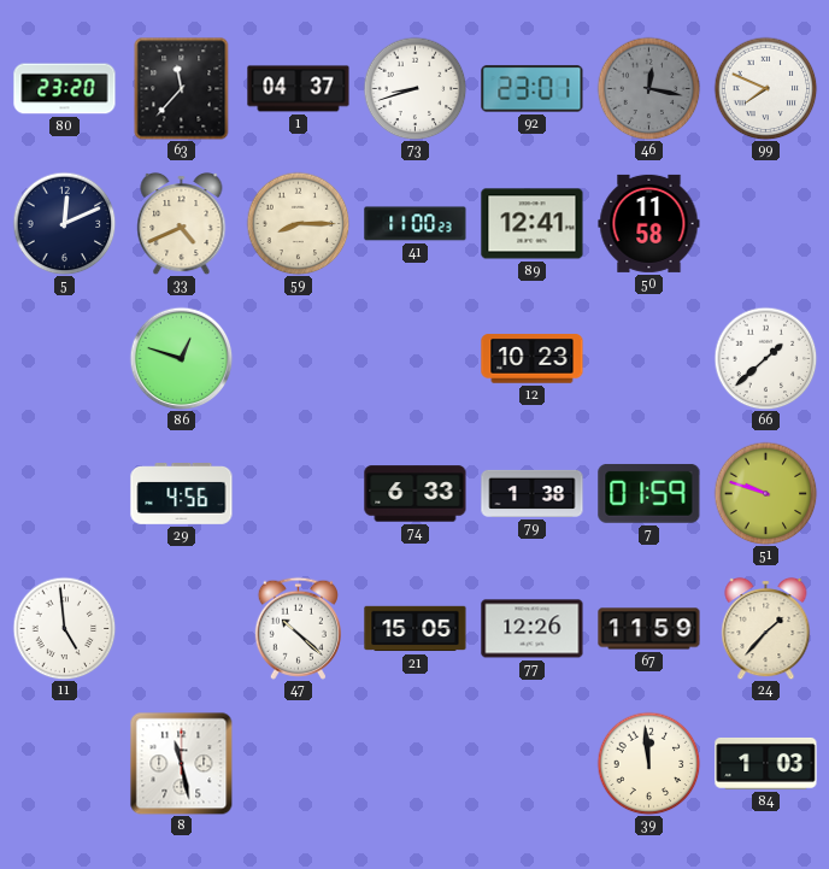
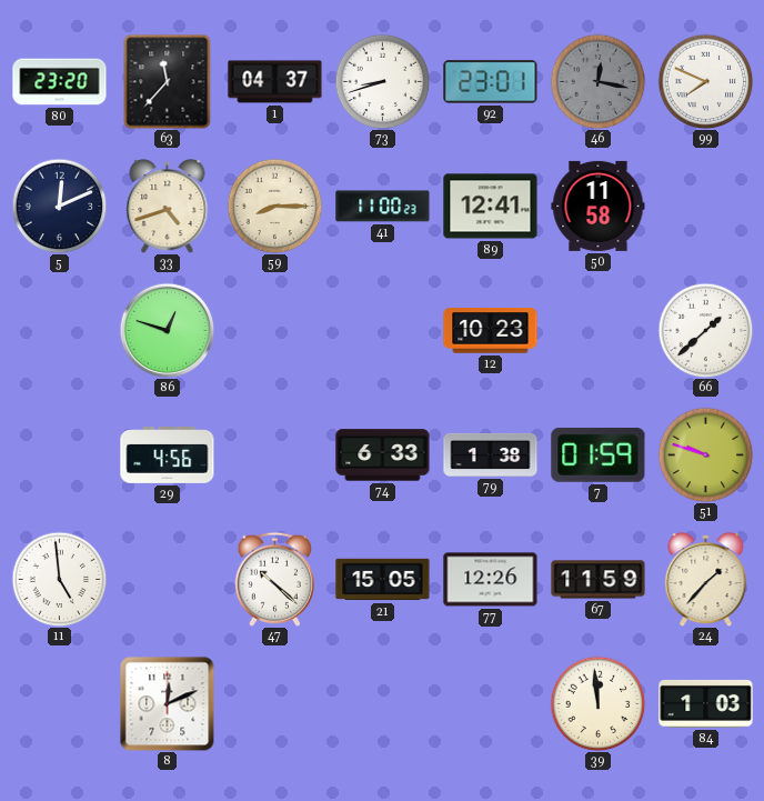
33: 4:41 -> 4:42 (168, 206)
8: 11:28 -> 12:11 (167, 703)
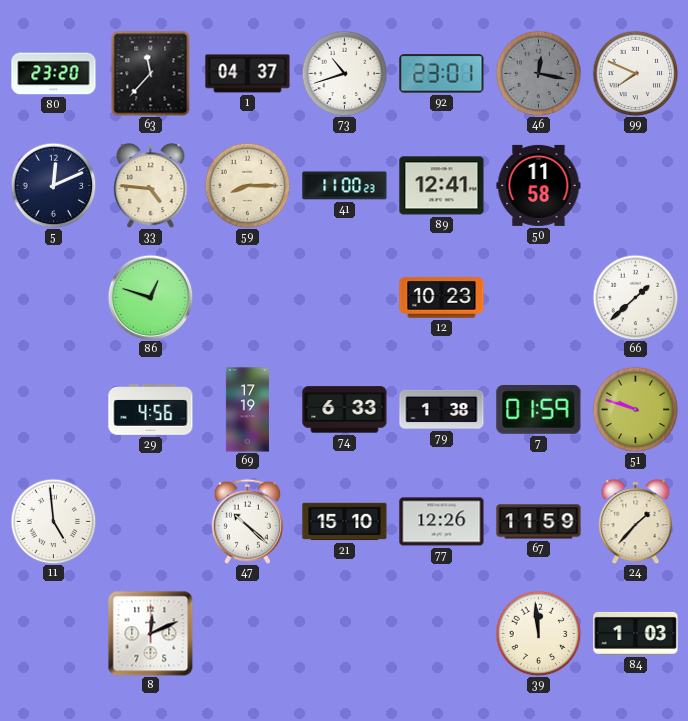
73: 8:42 -> 10:42 (344, 73)
33: 4:42 -> 4:46 (151, 185)
69: none -> 17:19 (247, 410)
21: 15:05 -> 15:10 (345, 522)
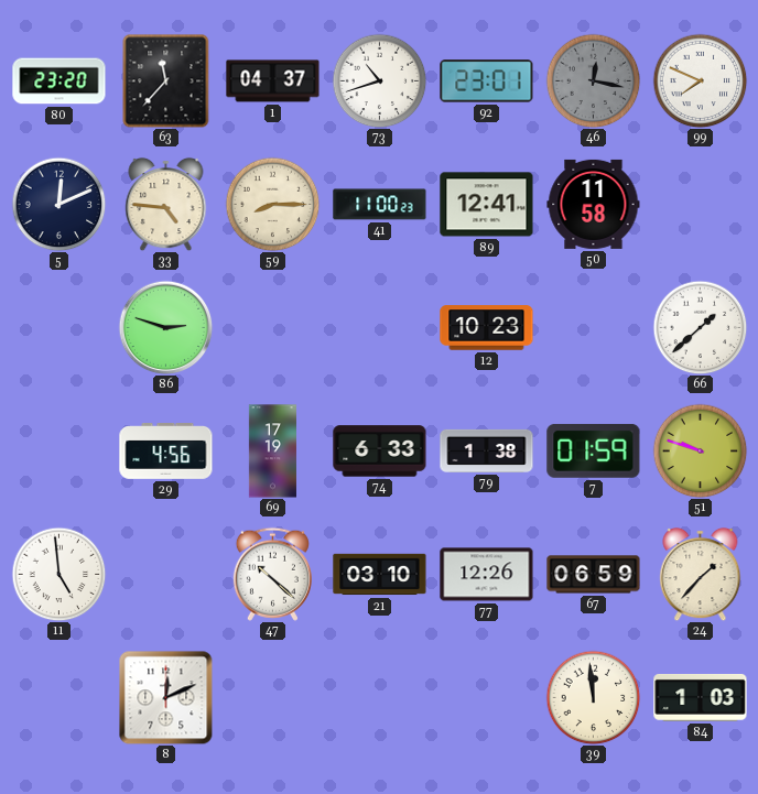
86: 12:48 -> 2:48 (165, 327)
21: 15:10 -> 03:10 (380, 575)
67: 11:59 -> 06:59 (594, 575)
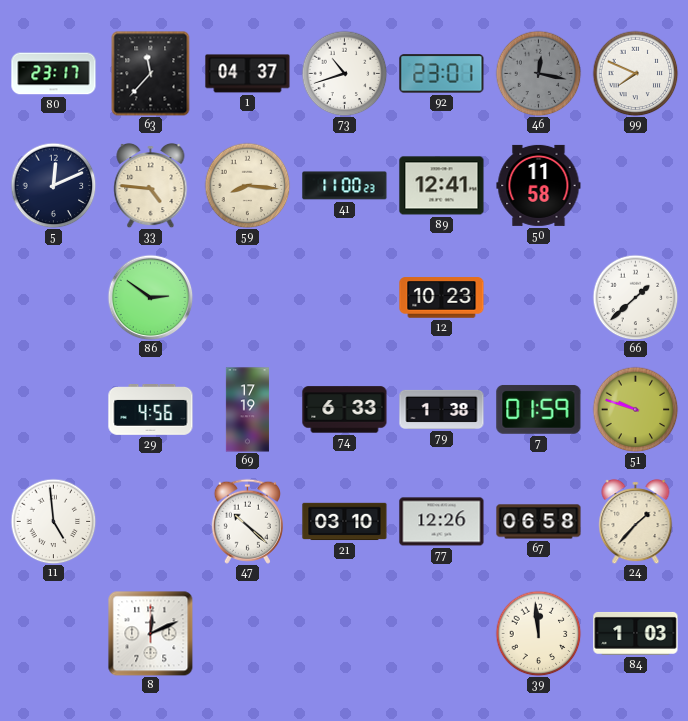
80: 23:20 -> 23:17 (54, 74)
59: 8:15 -> 8:16 (247, 185)
86: 2:48 -> 2:51 (150, 297)
67: 06:59 -> 06:58 (539, 522)
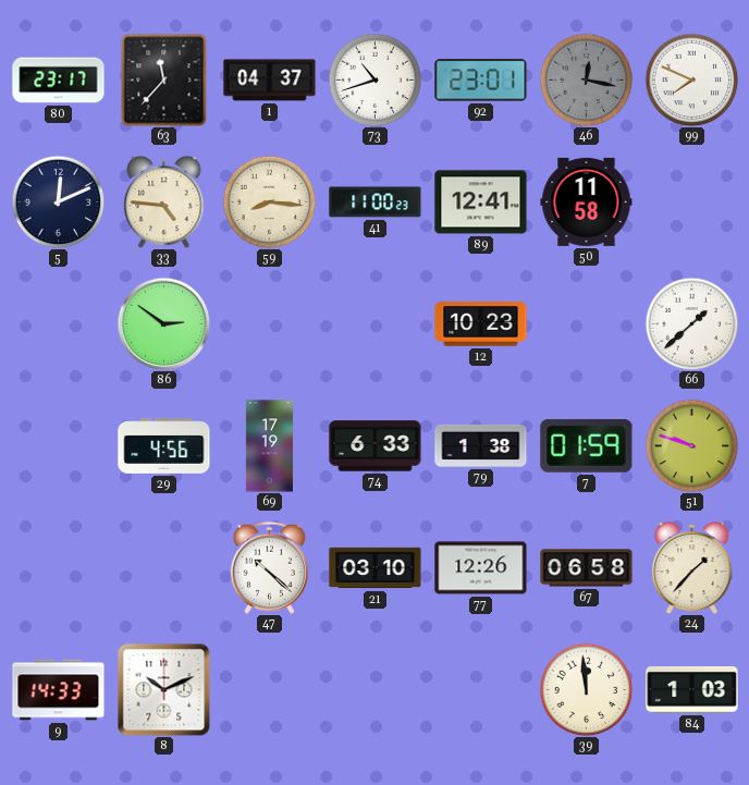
11: 4:59 -> none (53, 521)
9: none -> 14:33 (59, 690)
8: 12:11 -> 10:11 (163, 689)
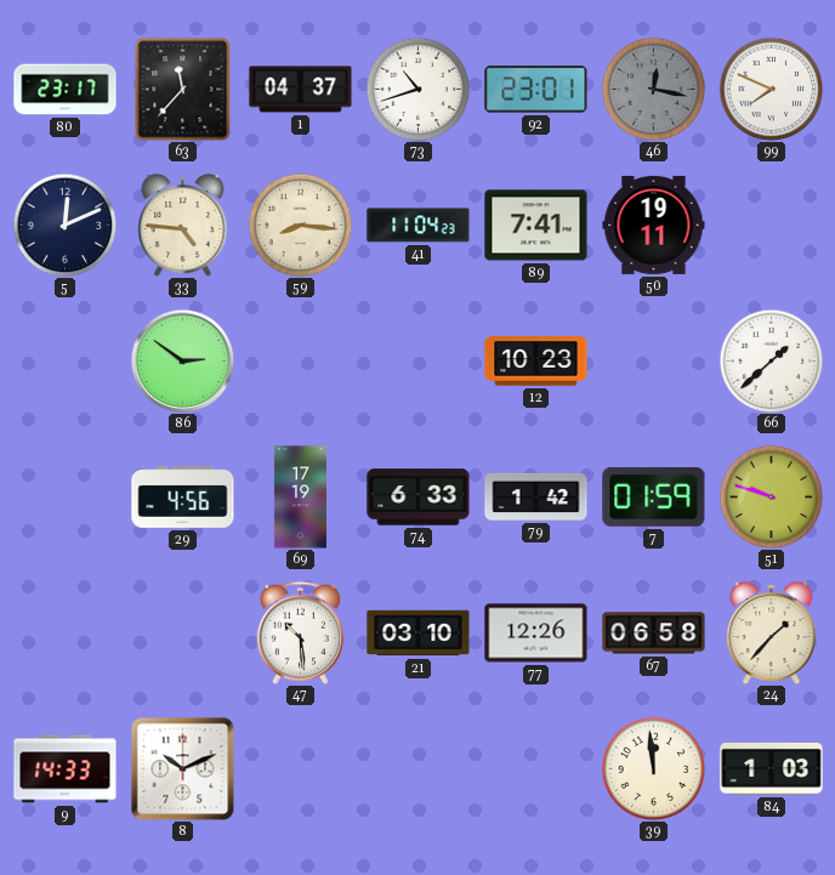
41: 11:00 -> 11:04 (419, 226)
89: 12:41 -> 7:41 (536, 226)
50: 11:58 -> 19:11 (654, 225)
79: 1:38 -> 1:42 (536, 496)
47: 10:22 -> 10:29 (300, 632)
